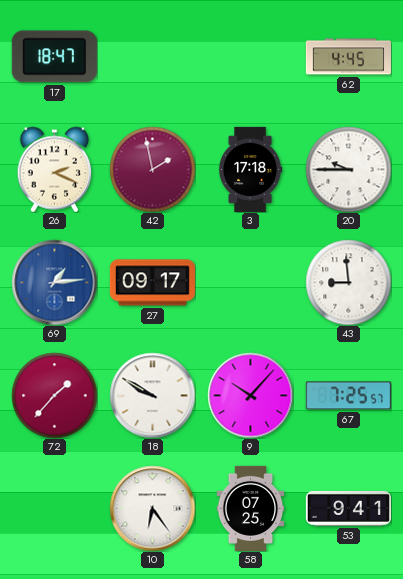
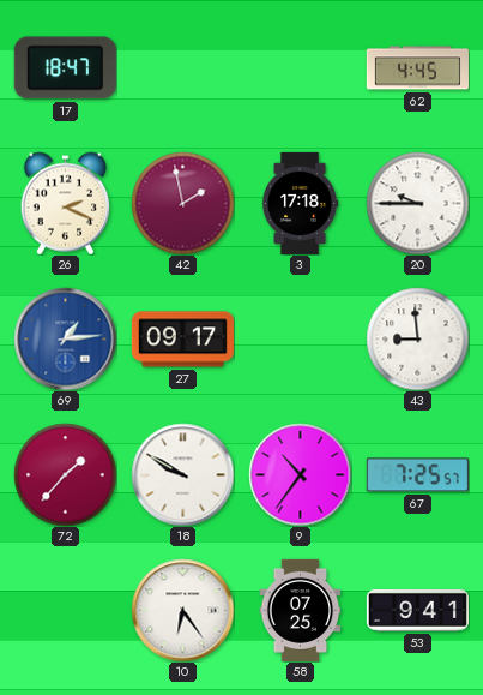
9: 10:07 -> 10:36 (300, 474)
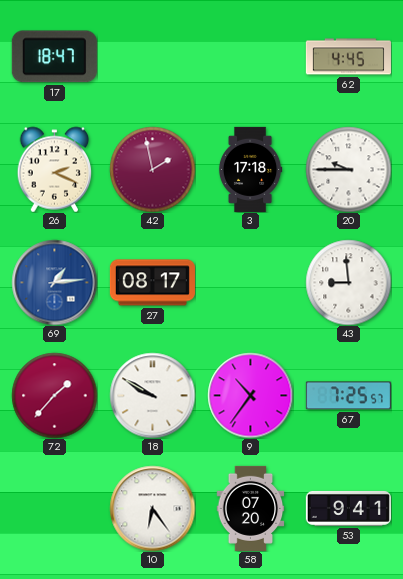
27: 09:17 -> 08:17 (152, 283)
58: 07:25 -> 07:20 (251, 508)
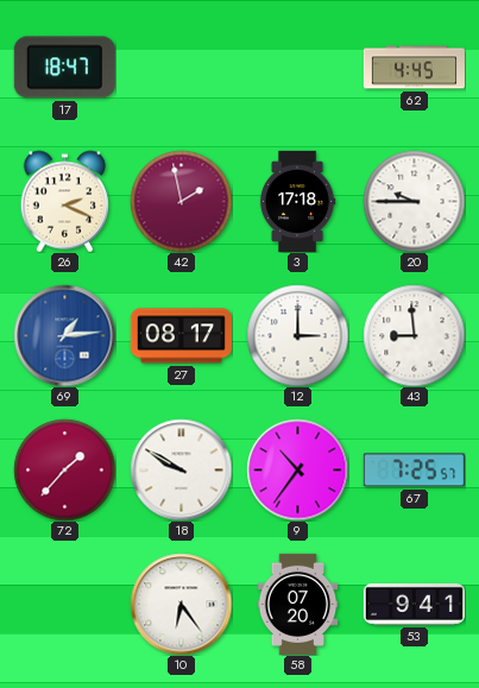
12: none -> 3:00 (297, 335)
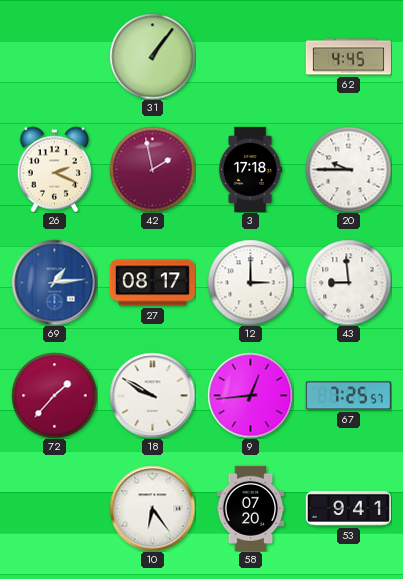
17: 18:47 -> none (64, 68)
31: none -> 1:06 (152, 56)
9: 10:36 -> 12:44 (250, 395)
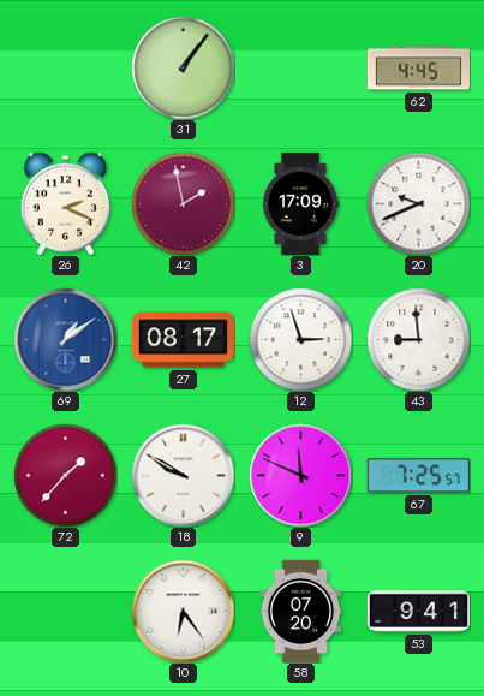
3: 17:18 -> 17:09 (300, 203)
20: 9:45 -> 9:41 (418, 203)
69: 1:14 -> 1:09 (65, 339)
12: 3:00 -> 2:57 (300, 339)
9: 12:44 -> 11:49 (300, 475)
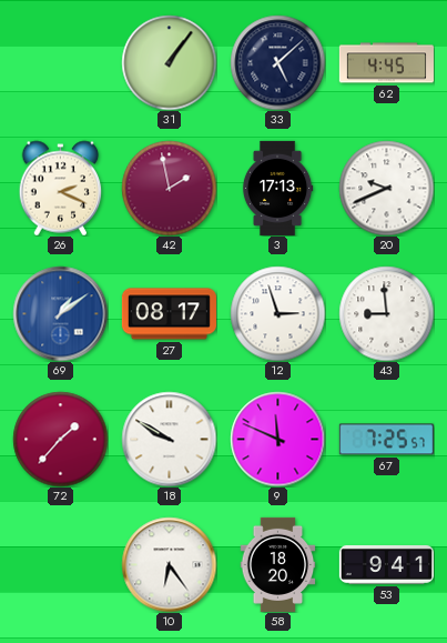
33: none -> 5:08 (277, 62)
3: 17:09 -> 17:13 (277, 188)
58: 07:20 -> 18:20 (278, 564)
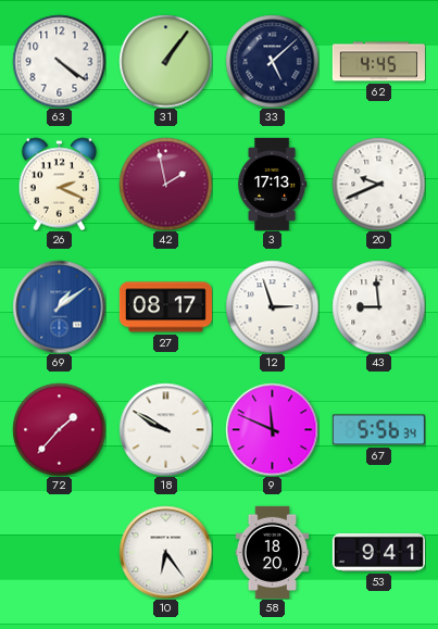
63: none -> 4:21 (59, 61)
67: 7:25 -> 5:56 (378, 430)
